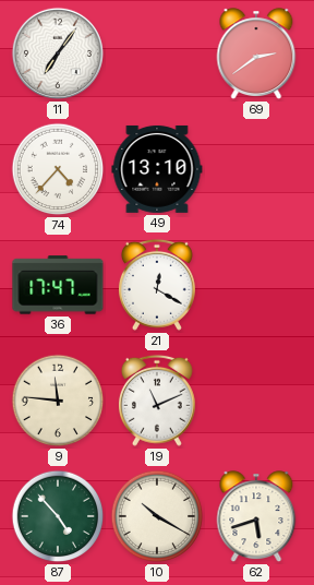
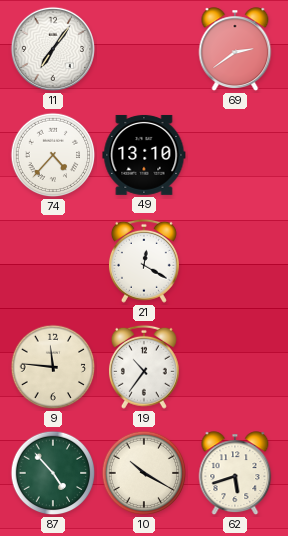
36: 17:47 -> none (58, 285)
19: 11:11 -> 10:36 (144, 367)
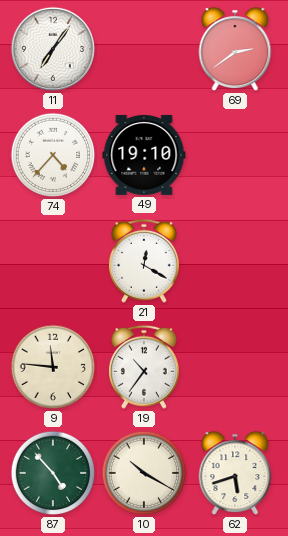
49: 13:10 -> 19:10 (144, 155)
